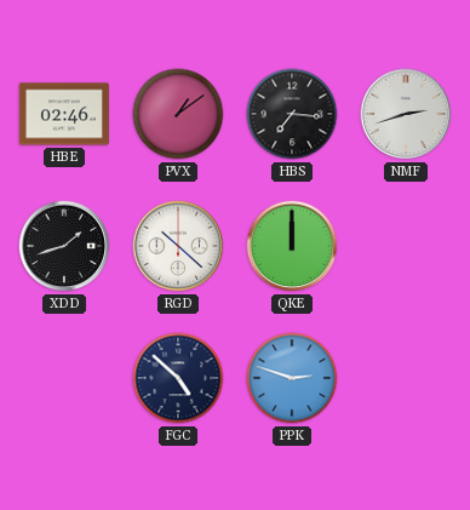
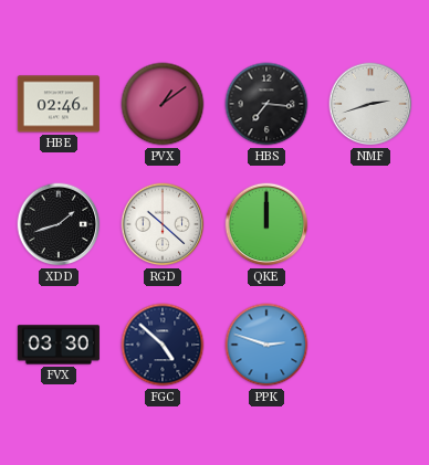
FVX: none -> 03:30 (59, 345)
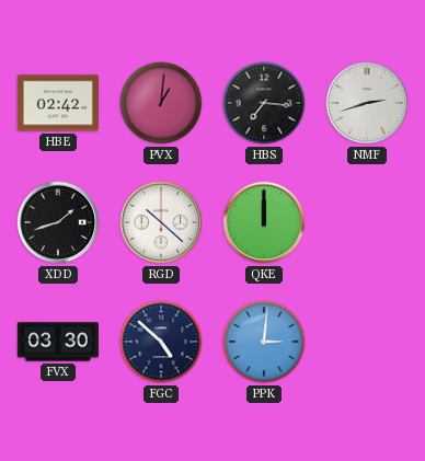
HBE: 02:46 -> 02:42 (58, 103)
PVX: 1:09 -> 1:01 (161, 103)
PPK: 2:48 -> 3:01 (264, 342)
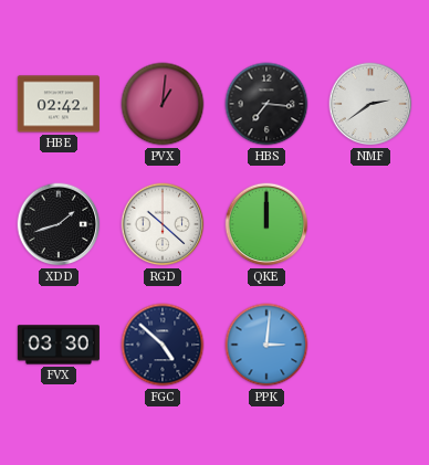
NMF: 2:42 -> 2:39 (370, 104)
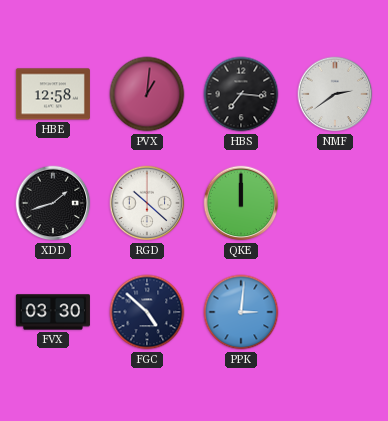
HBE: 02:42 -> 12:58 (53, 94)
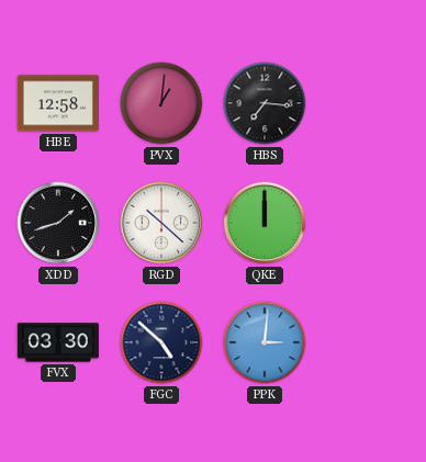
NMF: 2:39 -> none (335, 94)
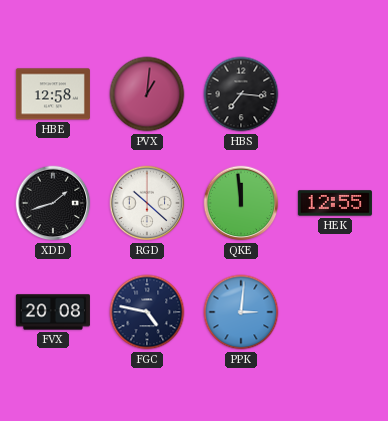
QKE: 12:00 -> 11:59 (241, 203)
HEK: none -> 12:55 (335, 203)
FVX: 03:30 -> 20:08 (53, 312)
FGC: 4:52 -> 4:47 (147, 312)
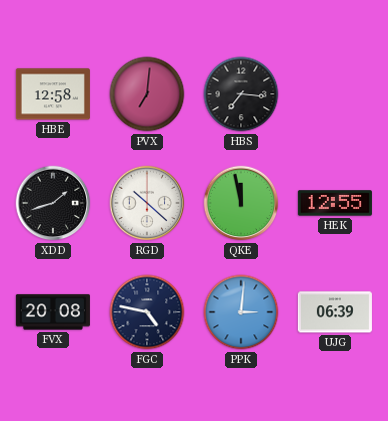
PVX: 1:01 -> 7:01 (147, 94)
QKE: 11:59 -> 11:58 (241, 203)
UJG: none -> 06:39 (335, 312)
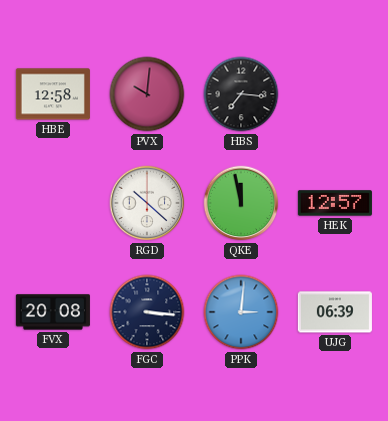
PVX: 7:01 -> 10:01 (147, 94)
XDD: 1:42 -> none (53, 203)
HEK: 12:55 -> 12:57 (335, 203)
FGC: 4:47 -> 3:16 (147, 312)
